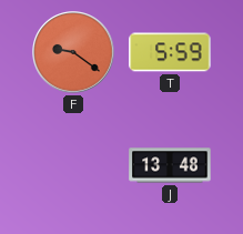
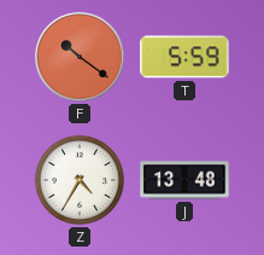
F: 9:21 -> 10:21 (80, 57)
Z: none -> 4:35 (80, 180)
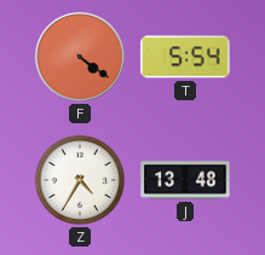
F: 10:21 -> 4:21 (80, 57)
T: 5:59 -> 5:54 (185, 57)
